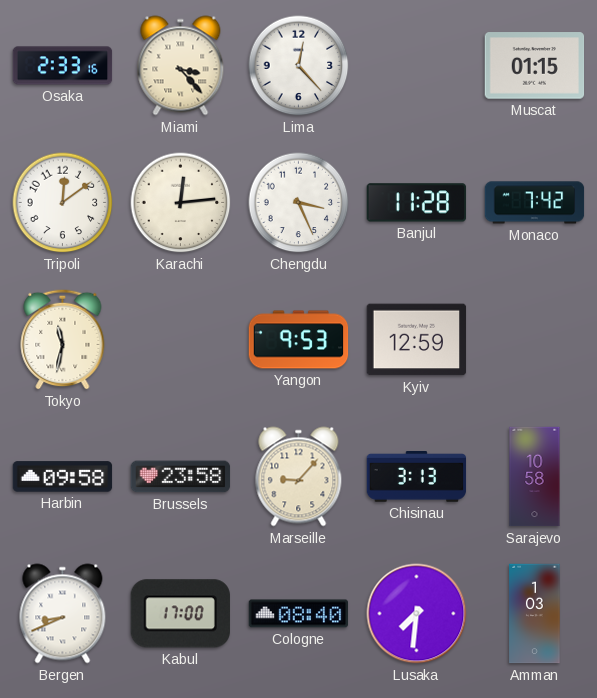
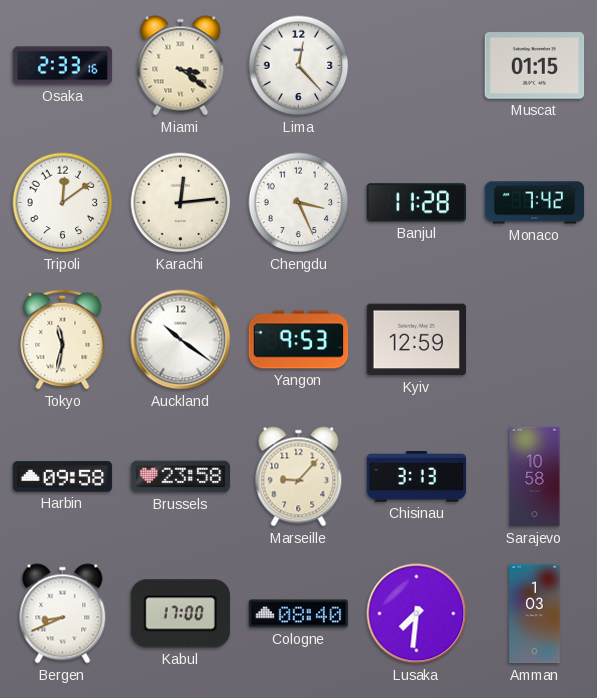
Miami: 3:23 -> 3:21 (181, 66)
Auckland: none -> 10:21 (181, 340)
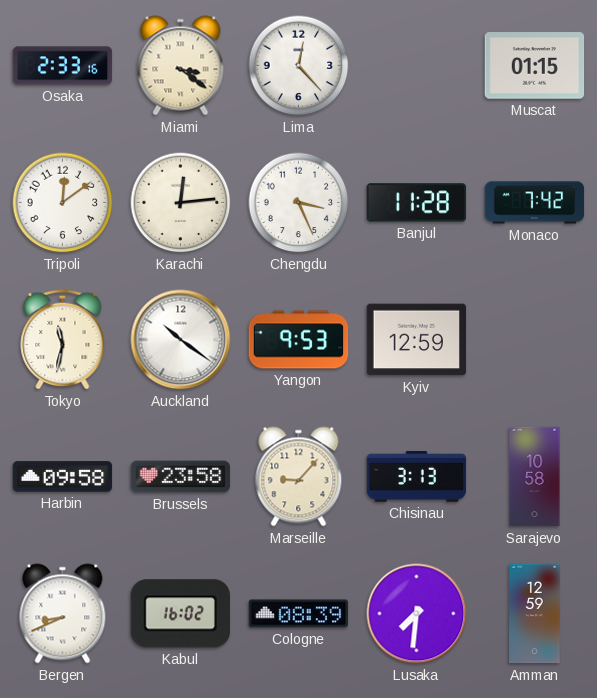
Kabul: 17:00 -> 16:02 (180, 614)
Cologne: 08:40 -> 08:39 (299, 614)
Amman: 1:03 -> 12:59 (535, 614)
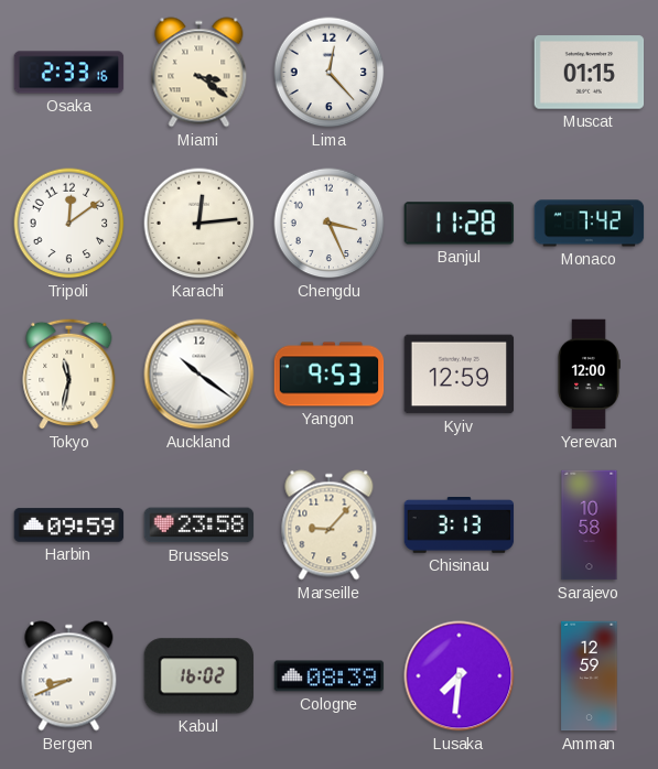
Yerevan: none -> 12:00 (589, 375)
Harbin: 09:58 -> 09:59 (69, 526)
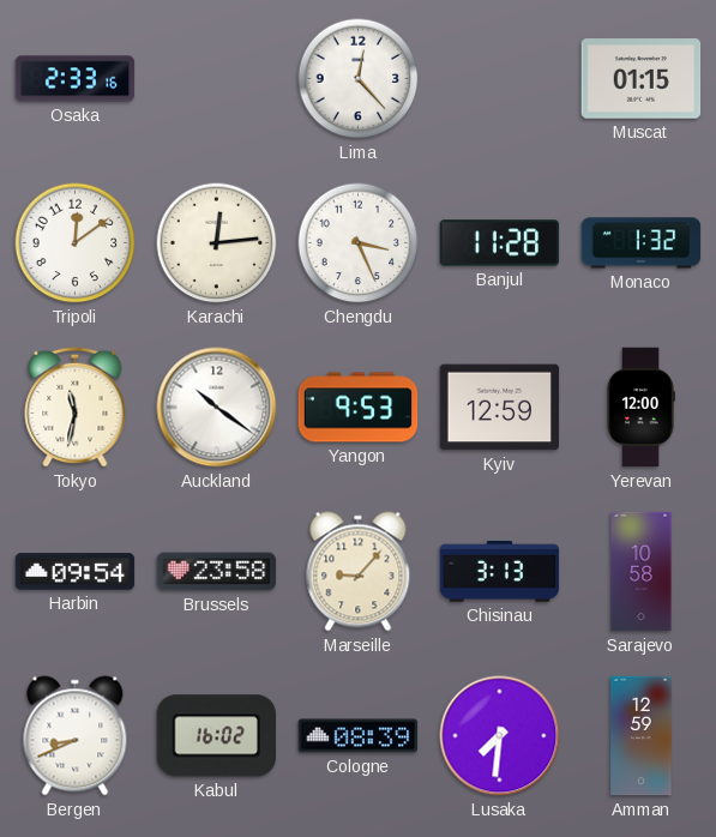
Miami: 3:21 -> none (199, 73)
Monaco: 7:42 -> 1:32 (642, 243)
Harbin: 09:59 -> 09:54 (76, 572)
